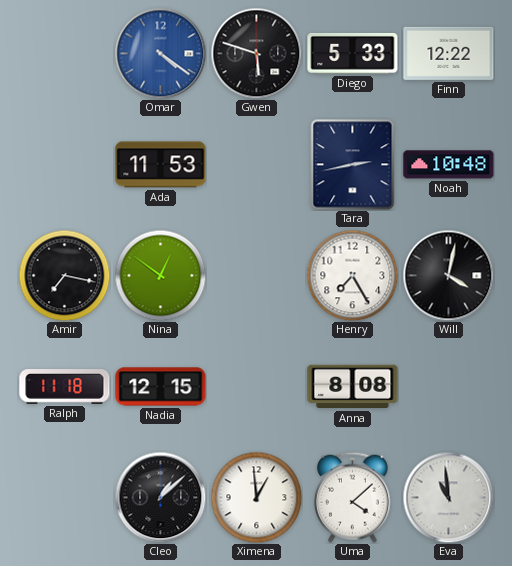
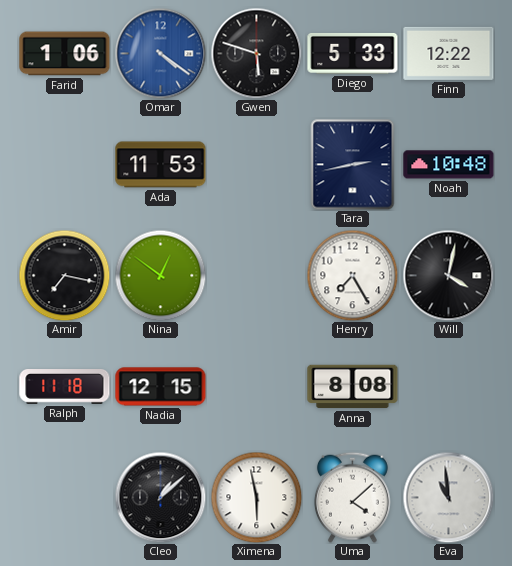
Farid: none -> 1:06 (65, 54)
Ximena: 12:59 -> 5:58 (256, 497)
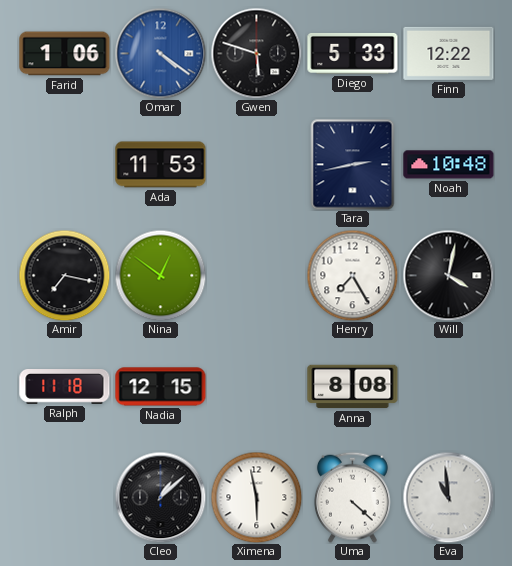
Uma: 4:08 -> 4:22 (352, 497)
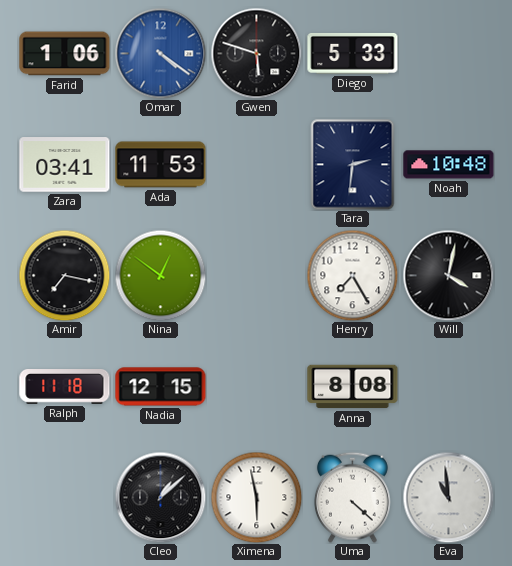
Finn: 12:22 -> none (449, 53)
Zara: none -> 03:41 (65, 165)
Tara: 2:43 -> 2:31 (353, 165)
